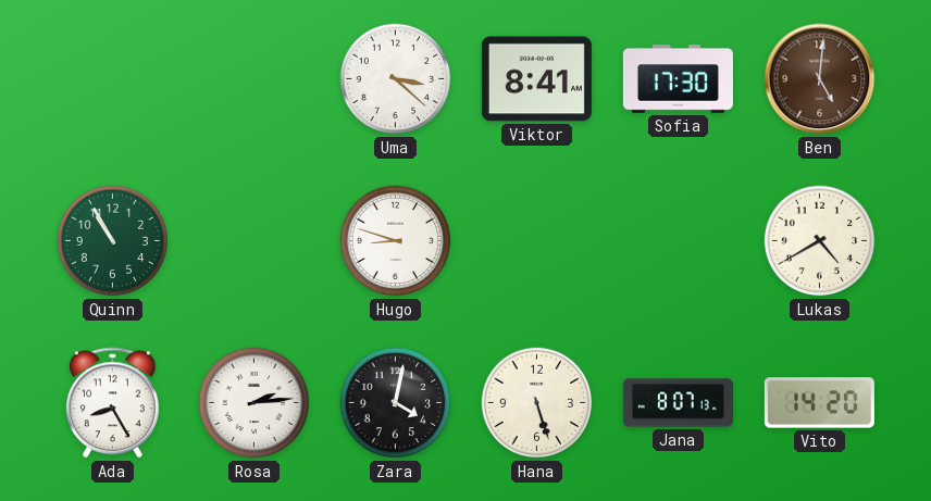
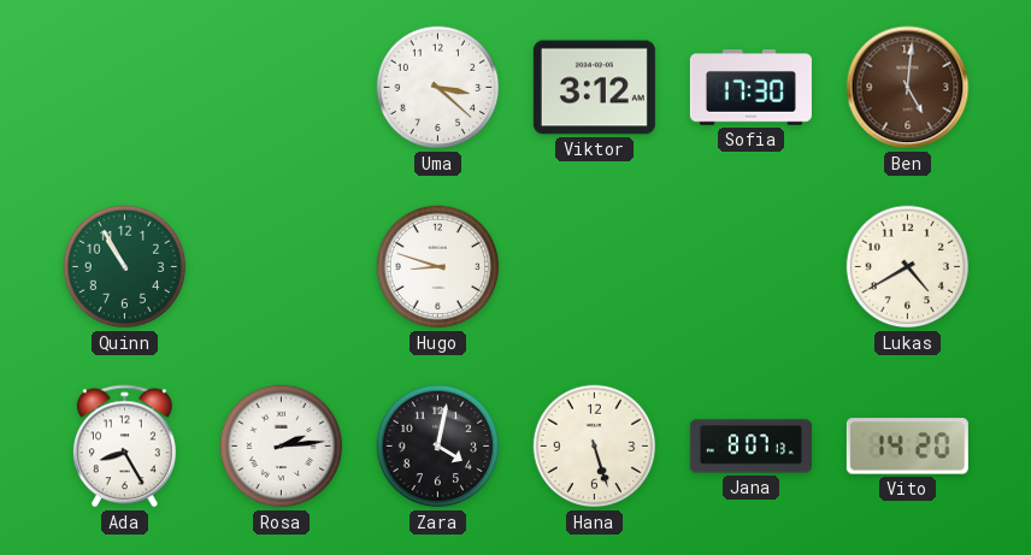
Viktor: 8:41 -> 3:12 (594, 88)
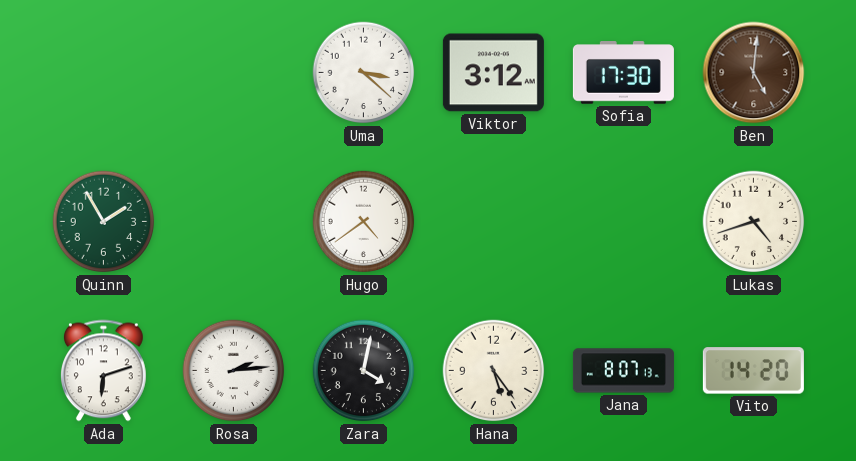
Quinn: 10:55 -> 1:55 (104, 222)
Hugo: 8:48 -> 4:39 (364, 222)
Lukas: 4:40 -> 4:42 (754, 222)
Ada: 8:25 -> 6:12 (104, 371)
Hana: 5:27 -> 5:24 (494, 371)
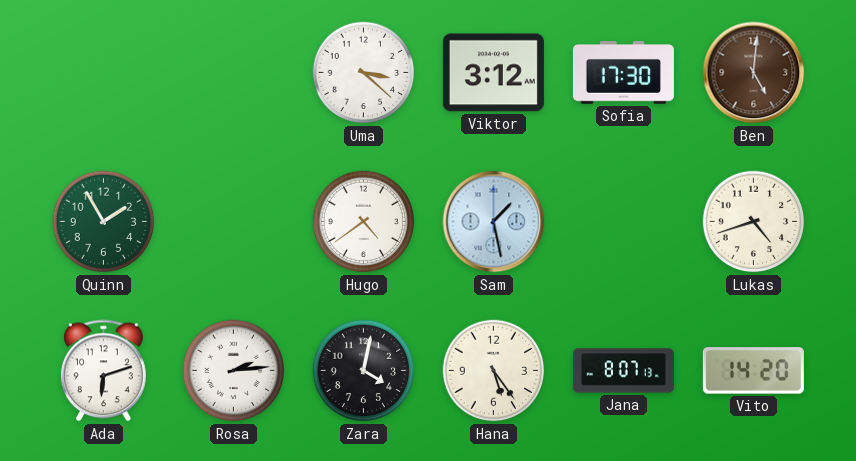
Sam: none -> 1:28 (494, 222)
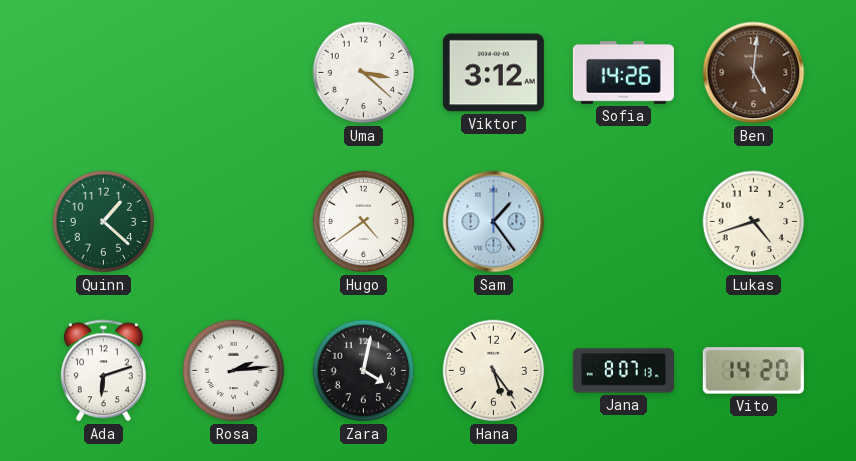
Sofia: 17:30 -> 14:26 (623, 73)
Quinn: 1:55 -> 1:22 (104, 222)
Sam: 1:28 -> 1:24 (494, 222)
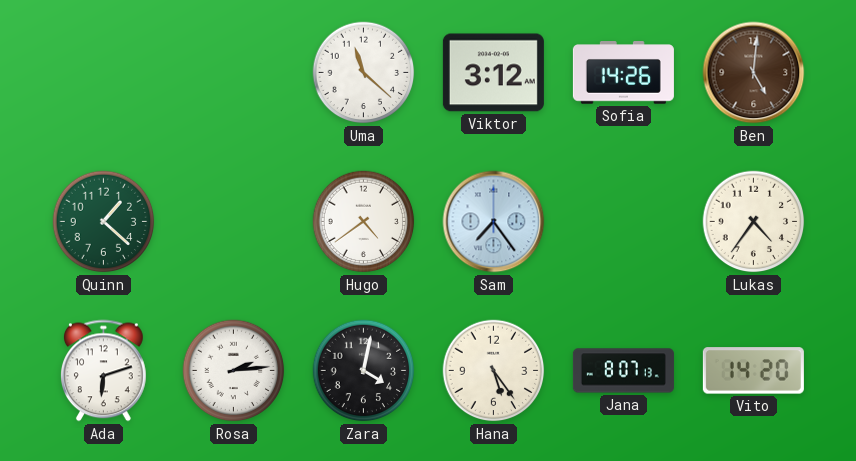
Uma: 3:22 -> 11:22 (364, 73)
Sam: 1:24 -> 7:24 (494, 222)
Lukas: 4:42 -> 4:36 (754, 222)
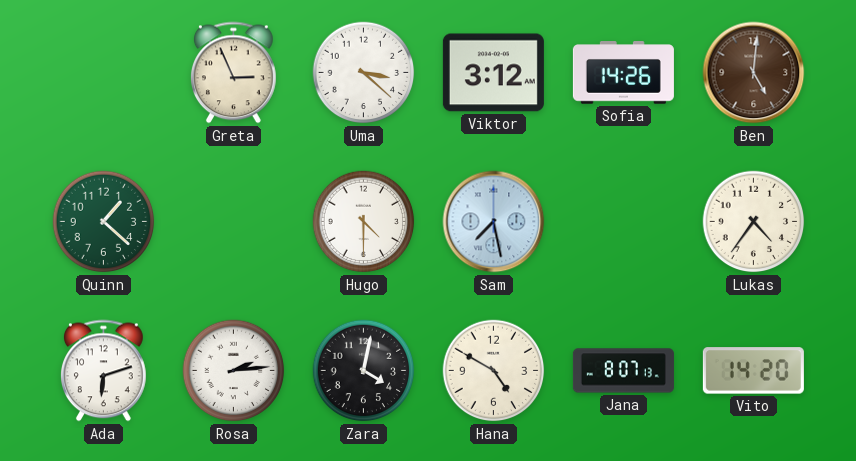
Greta: none -> 2:56 (234, 73)
Uma: 11:22 -> 3:22 (364, 73)
Hugo: 4:39 -> 4:30 (364, 222)
Sam: 7:24 -> 7:28 (494, 222)
Hana: 5:24 -> 4:50 (494, 371)
